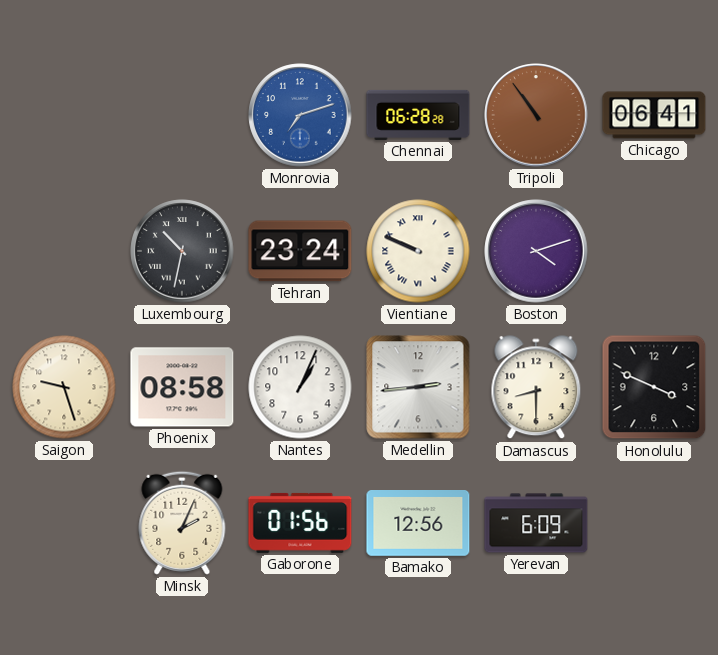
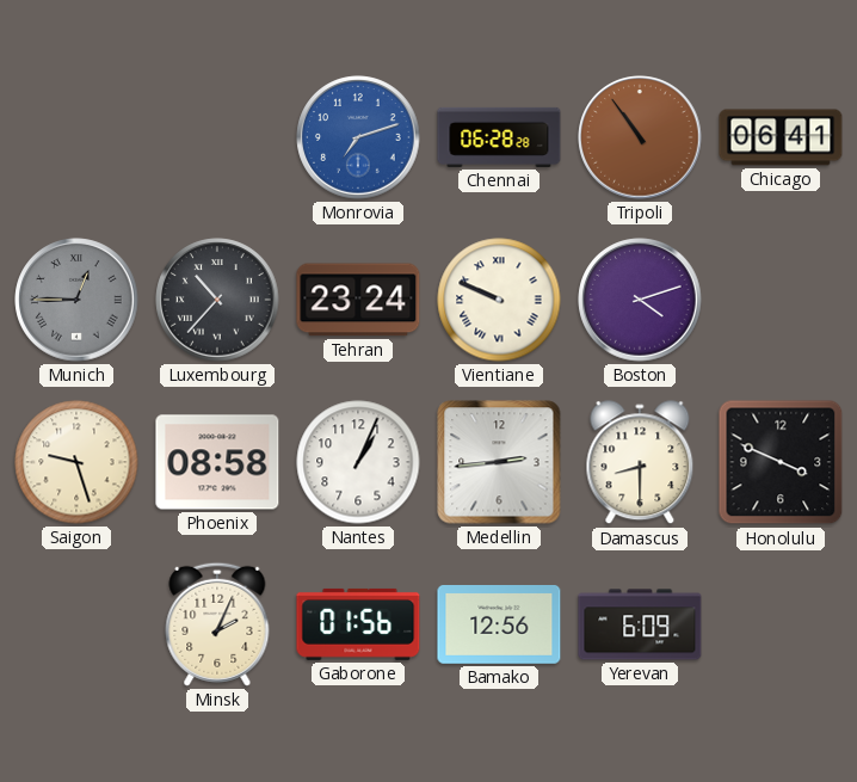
Munich: none -> 12:45 (76, 300)
Luxembourg: 10:32 -> 10:37 (217, 300)
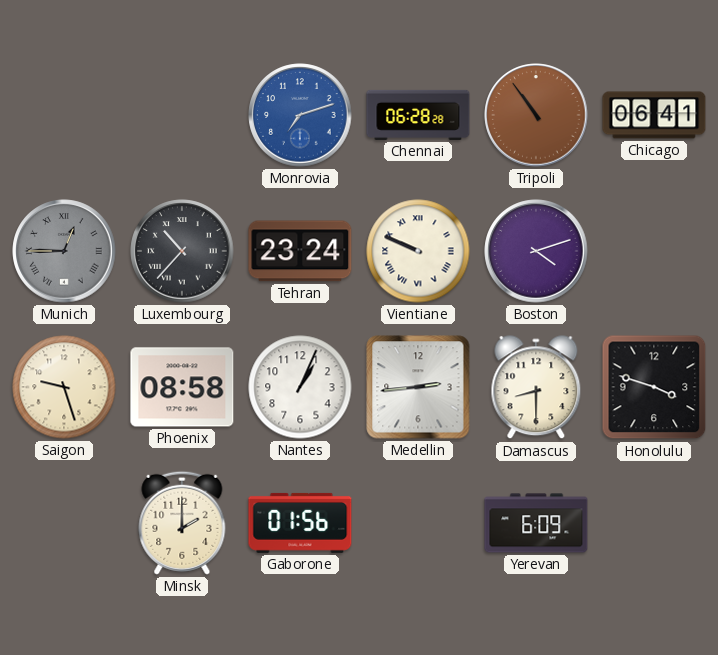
Honolulu: 3:49 -> 3:48 (654, 387)
Minsk: 2:04 -> 2:00 (182, 523)
Bamako: 12:56 -> none (499, 626)
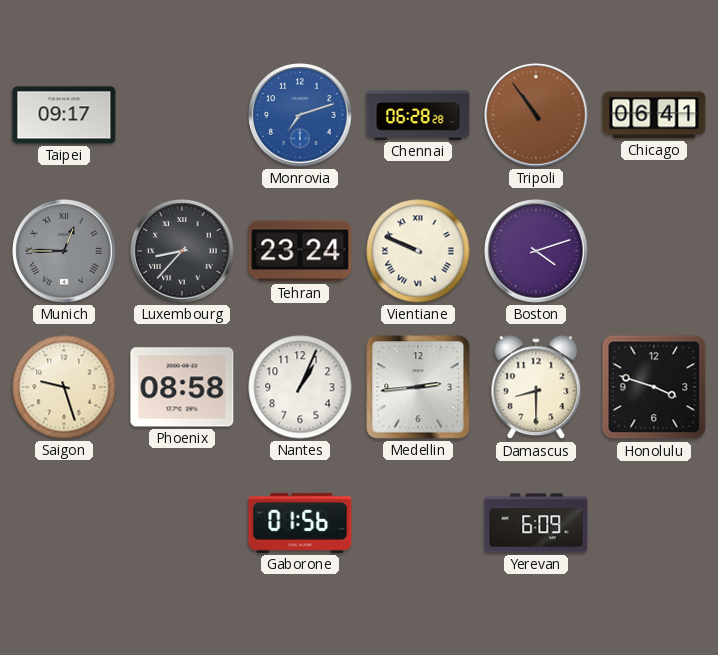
Taipei: none -> 09:17 (64, 115)
Luxembourg: 10:37 -> 8:37 (182, 251)
Minsk: 2:00 -> none (182, 523)
